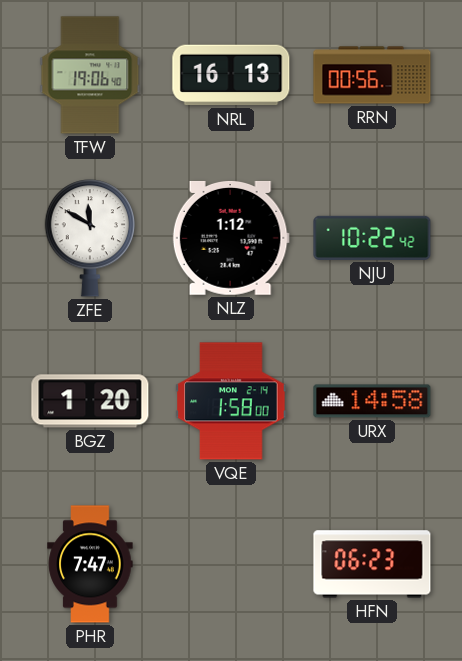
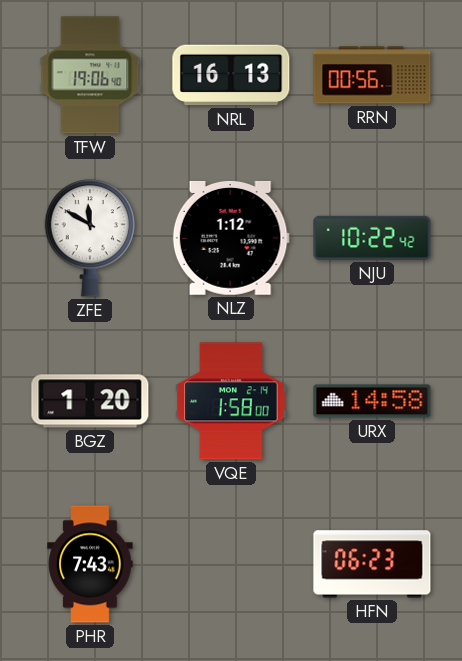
PHR: 7:47 -> 7:43 (90, 564)
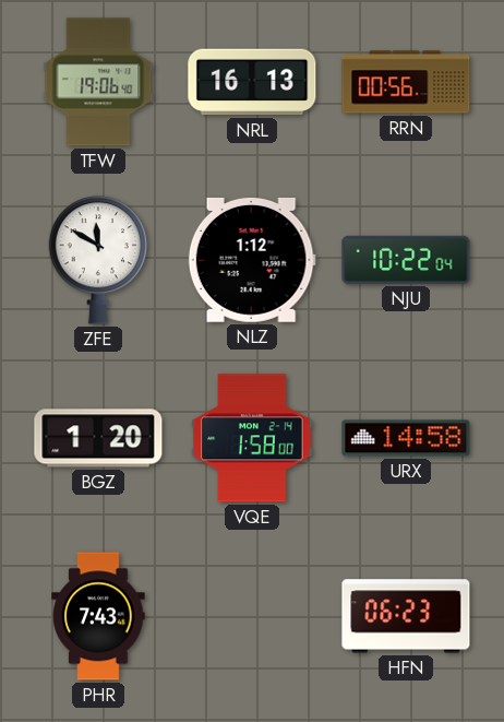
NJU: 10:22:42 -> 10:22:04 (406, 260)
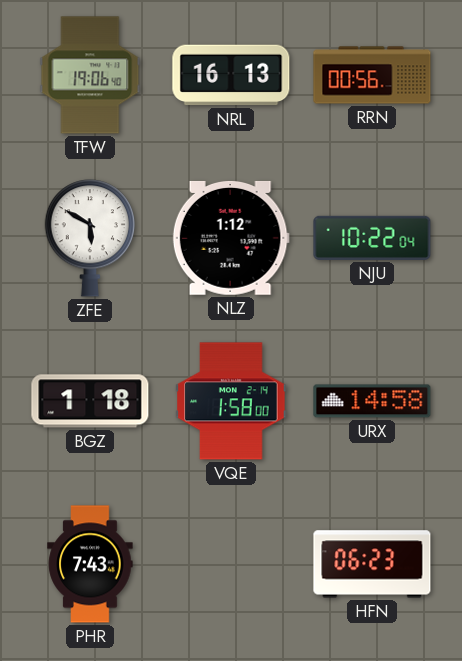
ZFE: 11:50 -> 5:50 (89, 238)
BGZ: 1:20 -> 1:18 (90, 401)
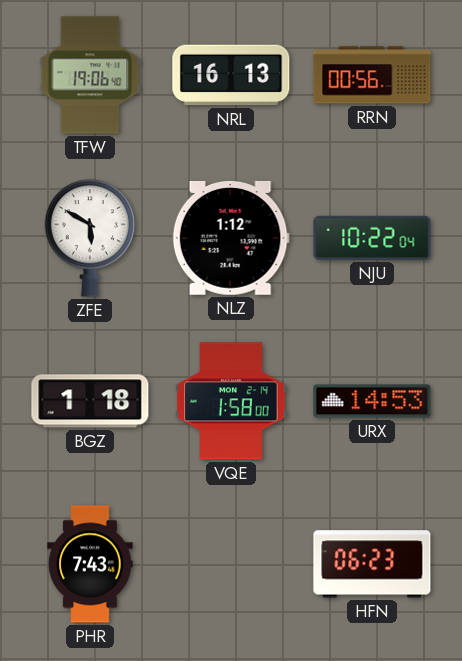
URX: 14:58 -> 14:53 (372, 401)
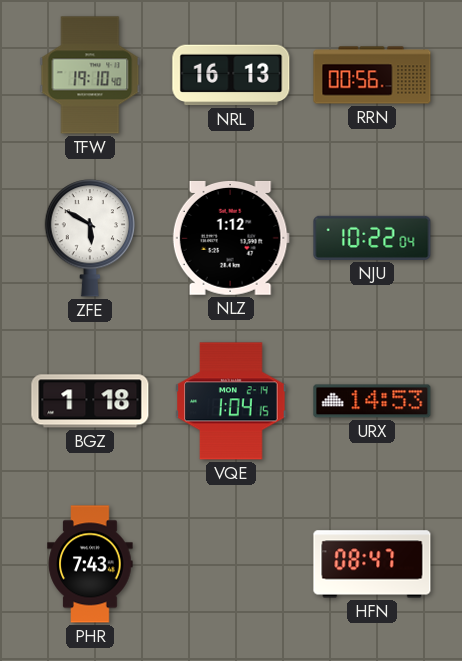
TFW: 19:06 -> 19:10 (90, 75)
VQE: 1:58 -> 1:04 (231, 401)
HFN: 06:23 -> 08:47 (372, 564)
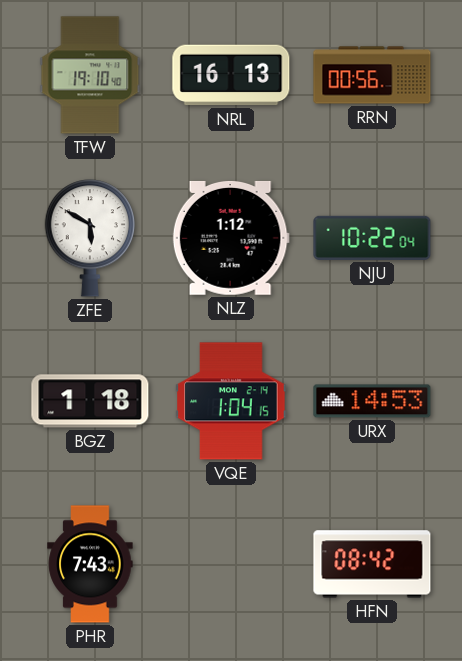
HFN: 08:47 -> 08:42 (372, 564)
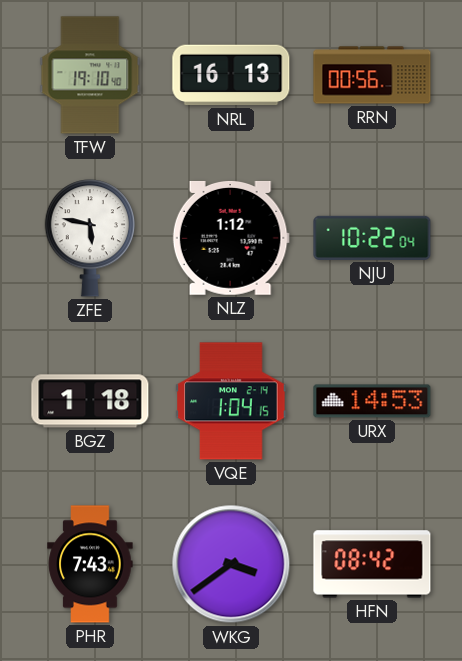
ZFE: 5:50 -> 5:47 (89, 238)
WKG: none -> 3:39 (231, 564)
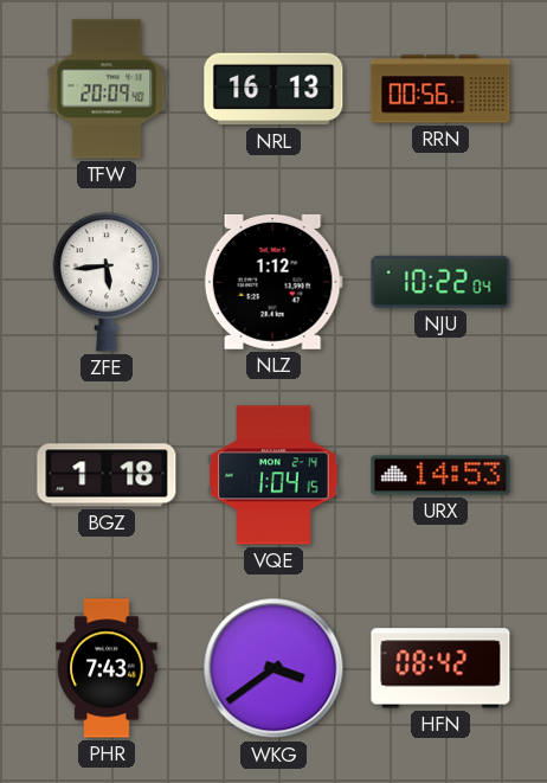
TFW: 19:10 -> 20:09 (107, 89)
ZFE: 5:47 -> 5:44 (105, 282)
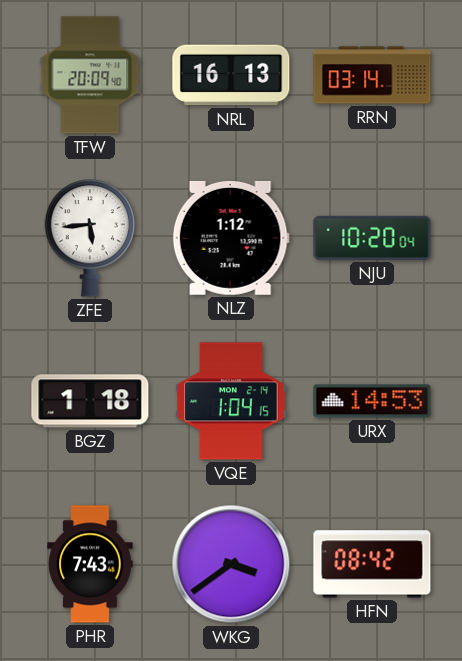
RRN: 00:56 -> 03:14 (372, 75)
NJU: 10:22 -> 10:20 (372, 238)
